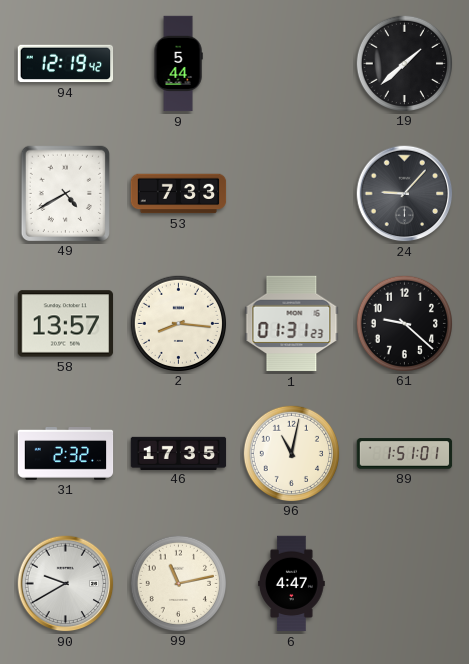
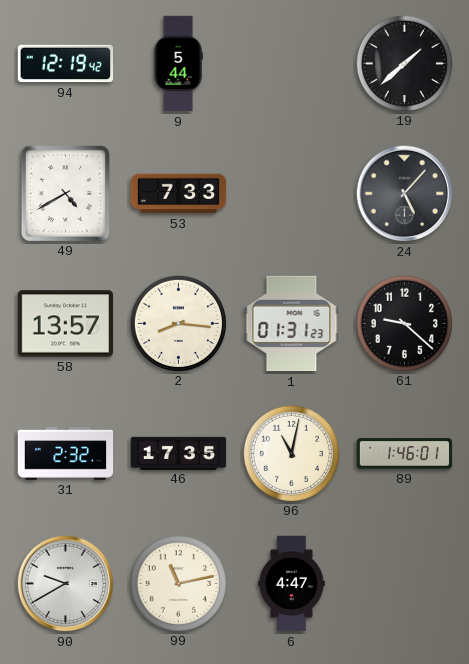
24: 9:07 -> 5:07 (405, 194)
89: 1:51 -> 1:46 (405, 454)
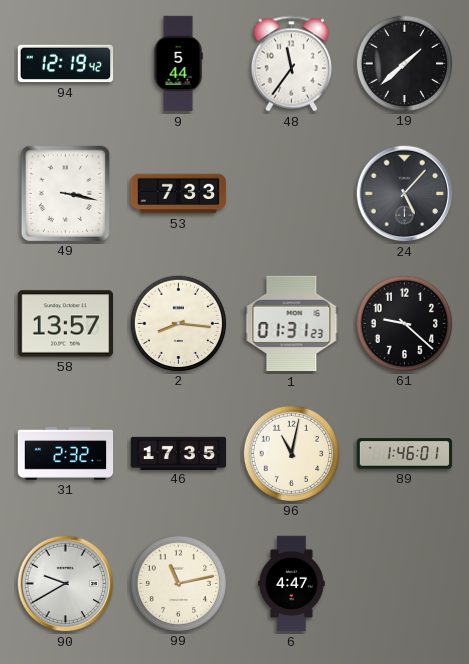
48: none -> 11:36 (291, 64)
49: 4:40 -> 3:17 (65, 193)
